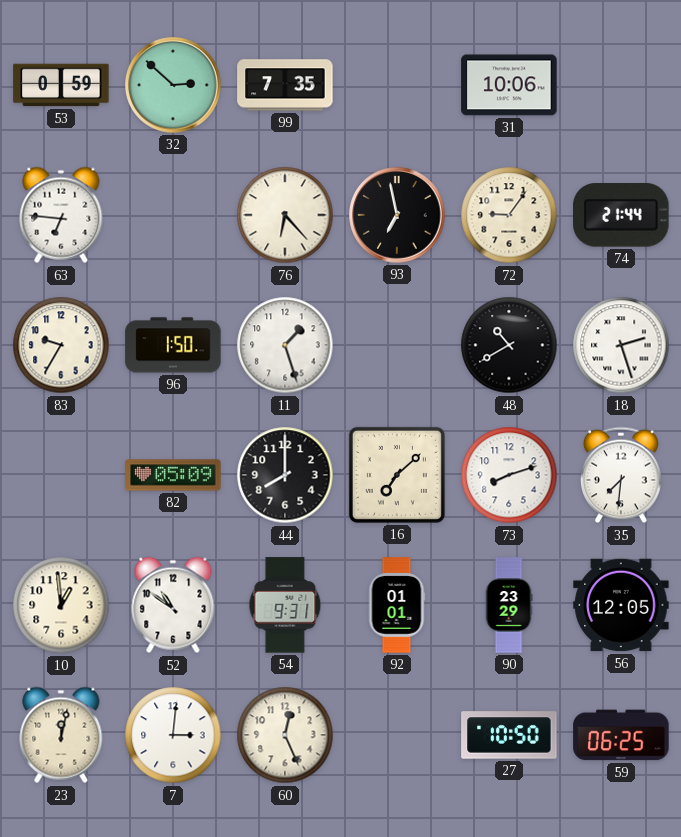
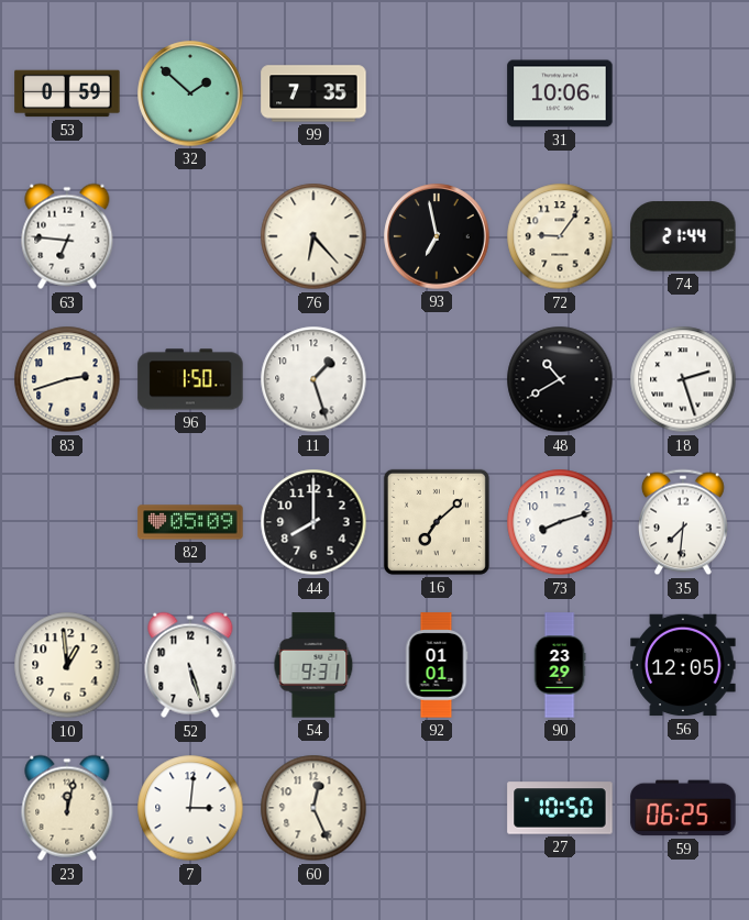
32: 2:52 -> 1:52 (190, 93)
83: 9:35 -> 2:42 (67, 379)
52: 10:51 -> 5:27 (190, 665)
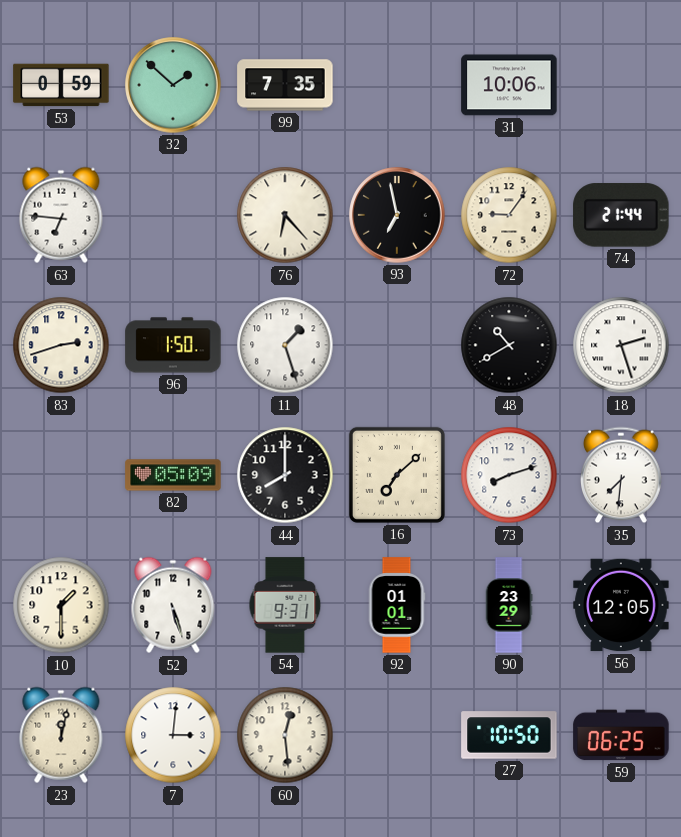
10: 12:59 -> 1:30 (61, 605)
60: 12:26 -> 12:29 (285, 735)
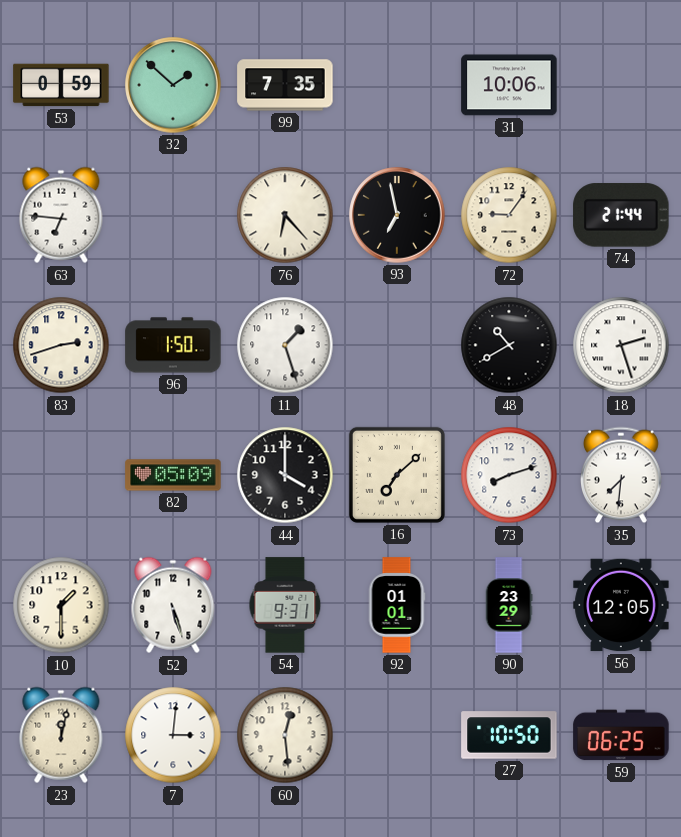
44: 8:00 -> 4:00 (285, 475)
